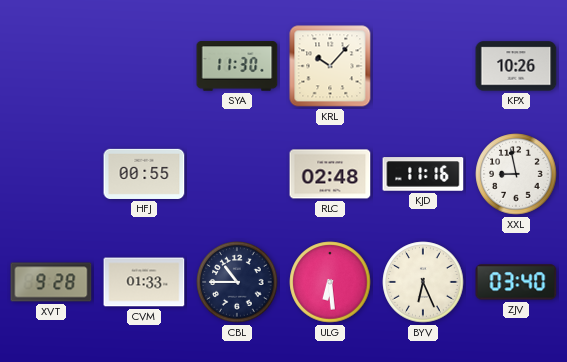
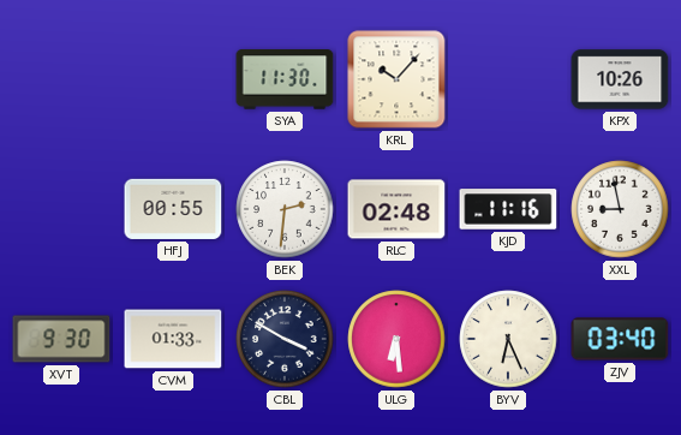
BEK: none -> 2:31 (285, 209)
XVT: 9:28 -> 9:30 (61, 339)
CBL: 10:45 -> 3:50 (285, 339)
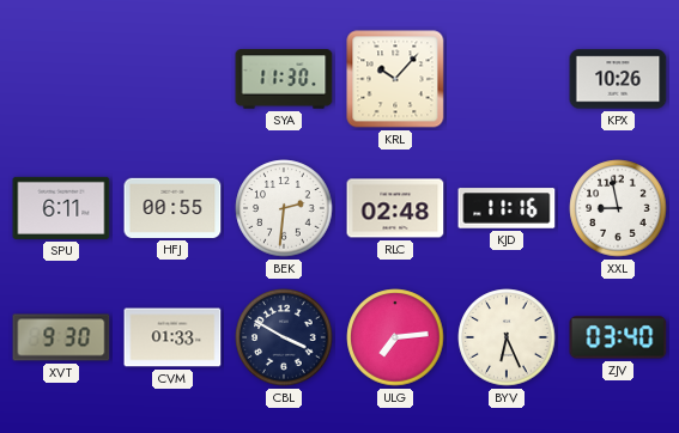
SPU: none -> 6:11 (61, 208)
ULG: 6:29 -> 7:14 (395, 337)
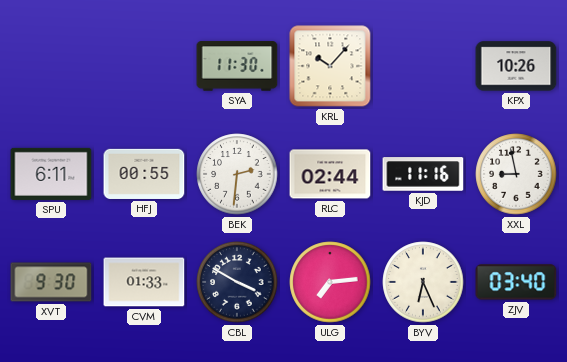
RLC: 02:48 -> 02:44 (330, 174)
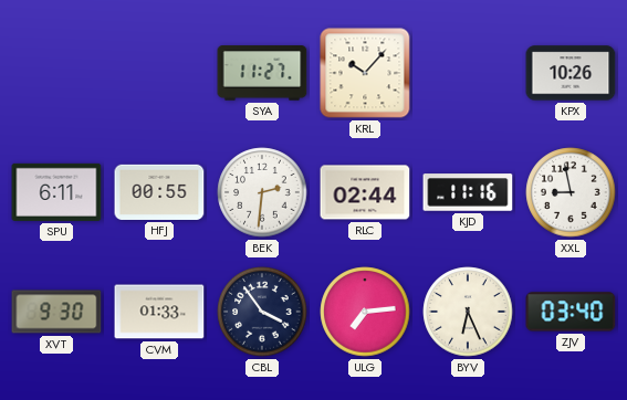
SYA: 11:30 -> 11:27 (262, 73)
CBL: 3:50 -> 3:54 (262, 312)
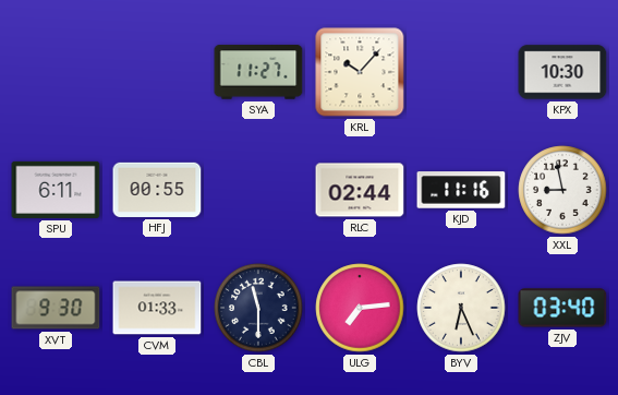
KPX: 10:26 -> 10:30 (562, 72)
BEK: 2:31 -> none (262, 192)
CBL: 3:54 -> 11:30 (258, 308)
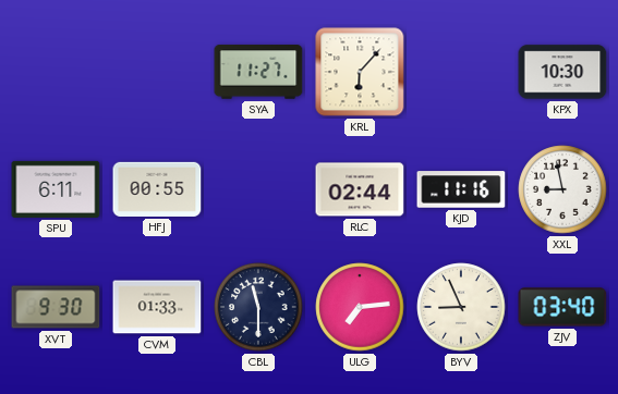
KRL: 10:07 -> 6:07 (360, 72)
BYV: 6:26 -> 8:56 (461, 307)
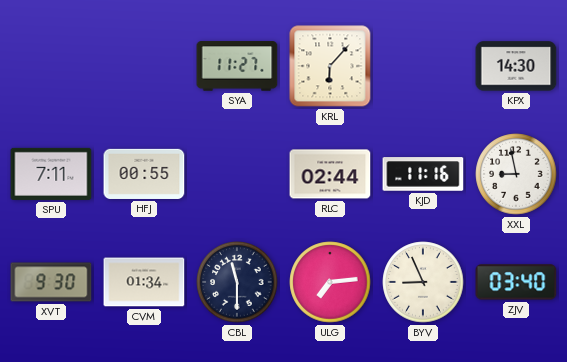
KPX: 10:30 -> 14:30 (516, 66)
SPU: 6:11 -> 7:11 (51, 174)
CVM: 01:33 -> 01:34 (144, 282)
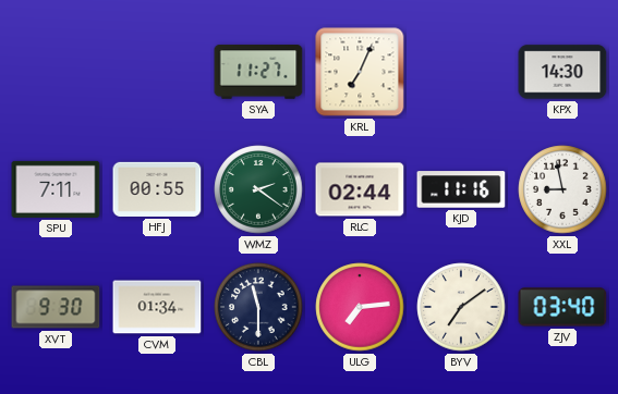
KRL: 6:07 -> 7:04 (360, 72)
WMZ: none -> 2:21 (258, 189)
BYV: 8:56 -> 7:09 (461, 307)
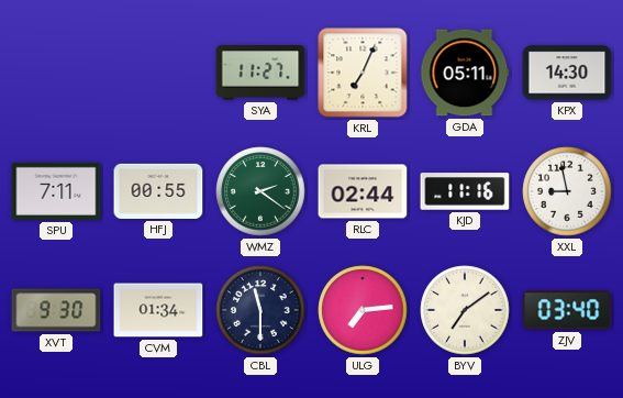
GDA: none -> 05:11 (465, 73)
